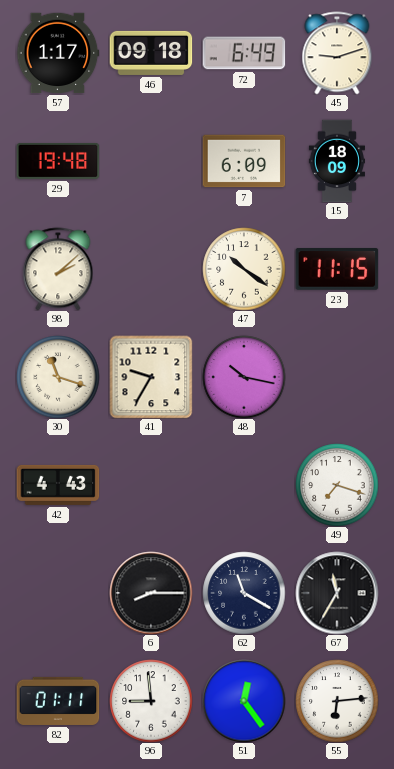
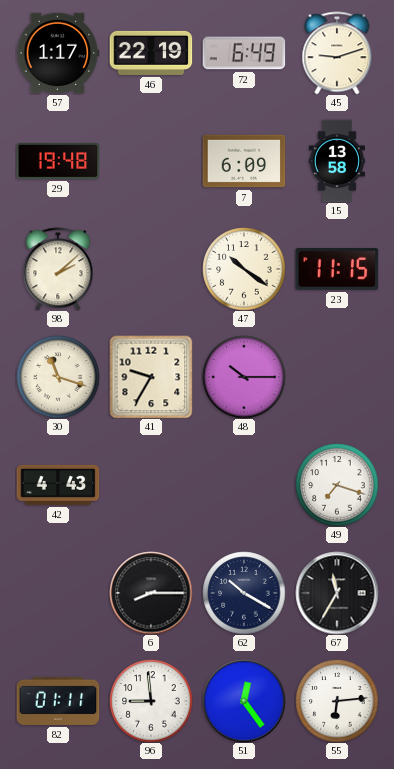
46: 09:18 -> 22:19 (151, 53)
15: 18:09 -> 13:58 (336, 161)
48: 10:17 -> 10:15 (244, 377)
62: 11:20 -> 10:20 (244, 593)
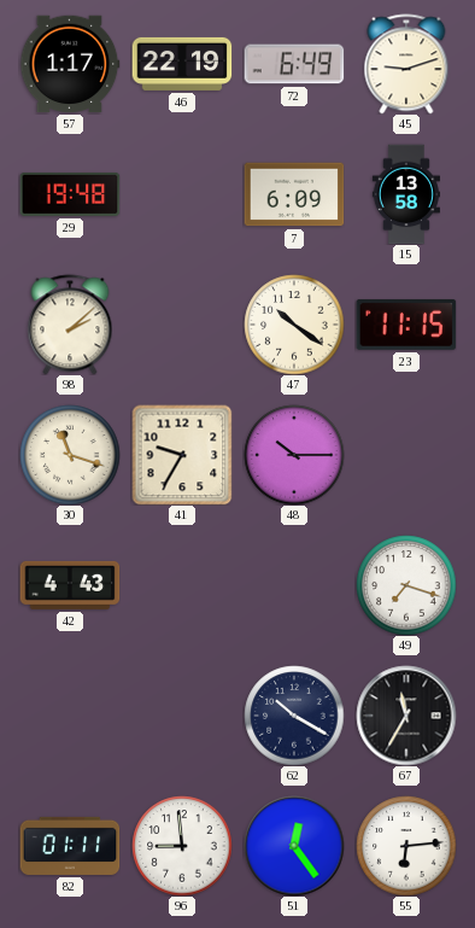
6: 8:15 -> none (151, 593)
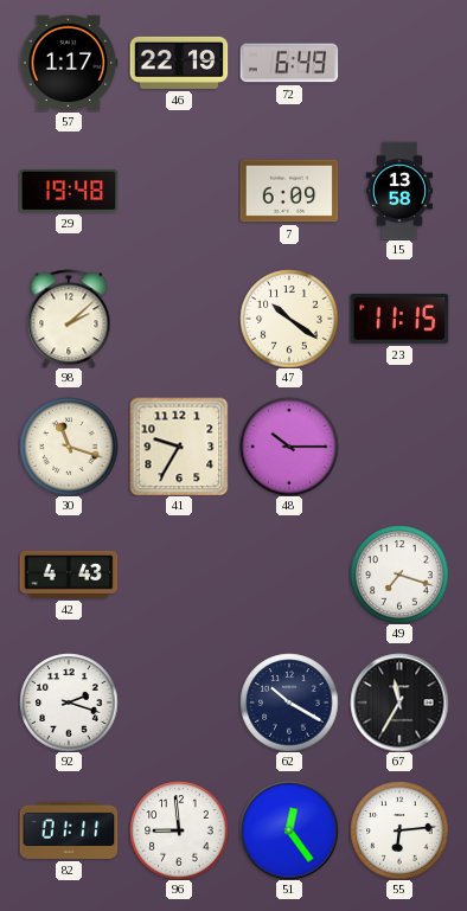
45: 9:12 -> none (406, 64)
92: none -> 2:18 (69, 703)
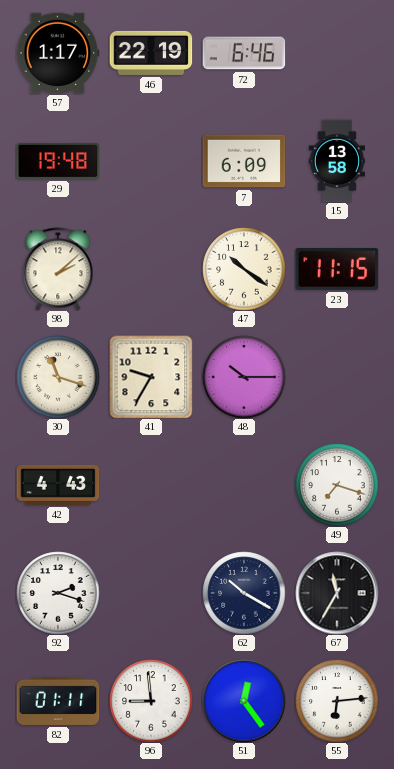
72: 6:49 -> 6:46 (244, 53)
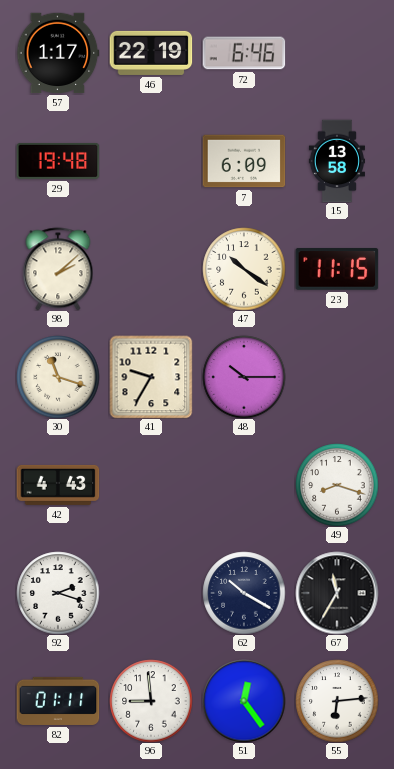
49: 7:18 -> 8:18 (337, 485)
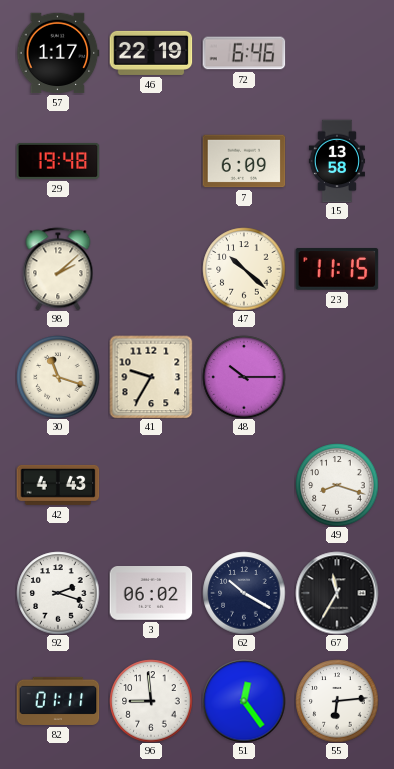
47: 10:21 -> 10:22 (244, 269)
3: none -> 06:02 (151, 594)
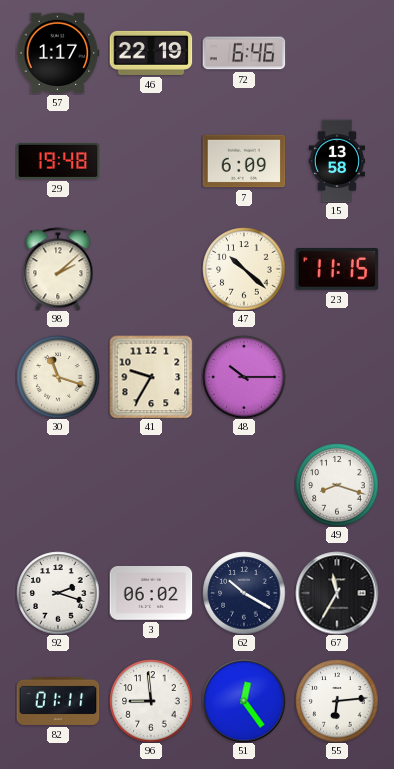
42: 4:43 -> none (58, 485)
